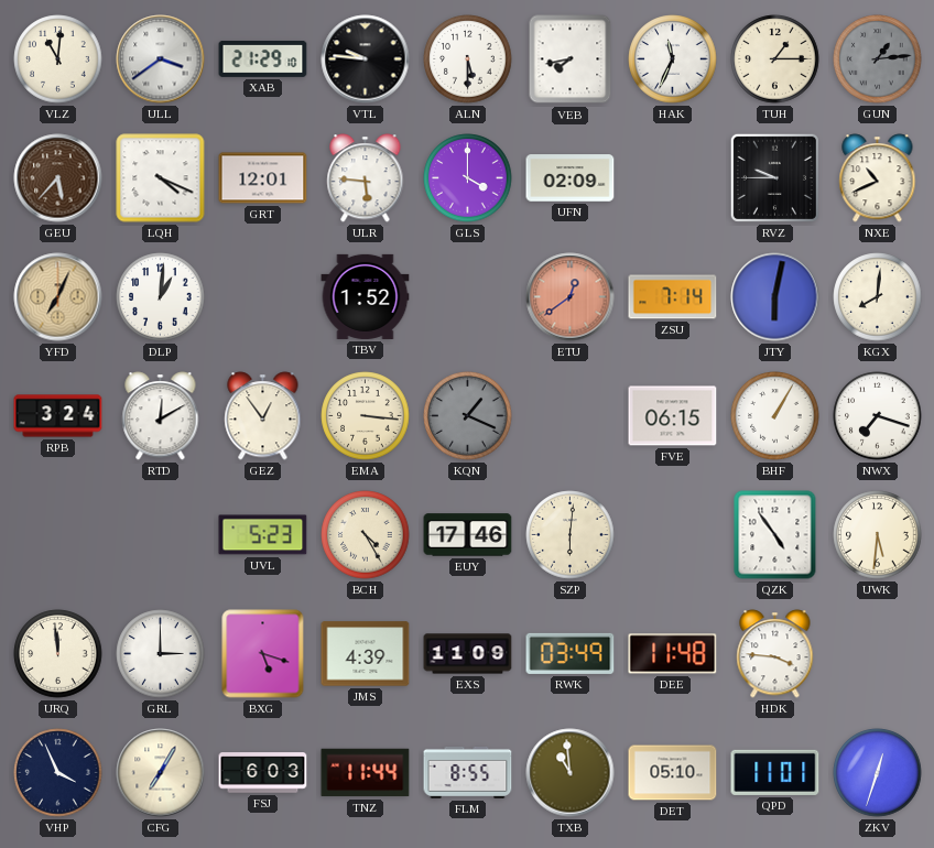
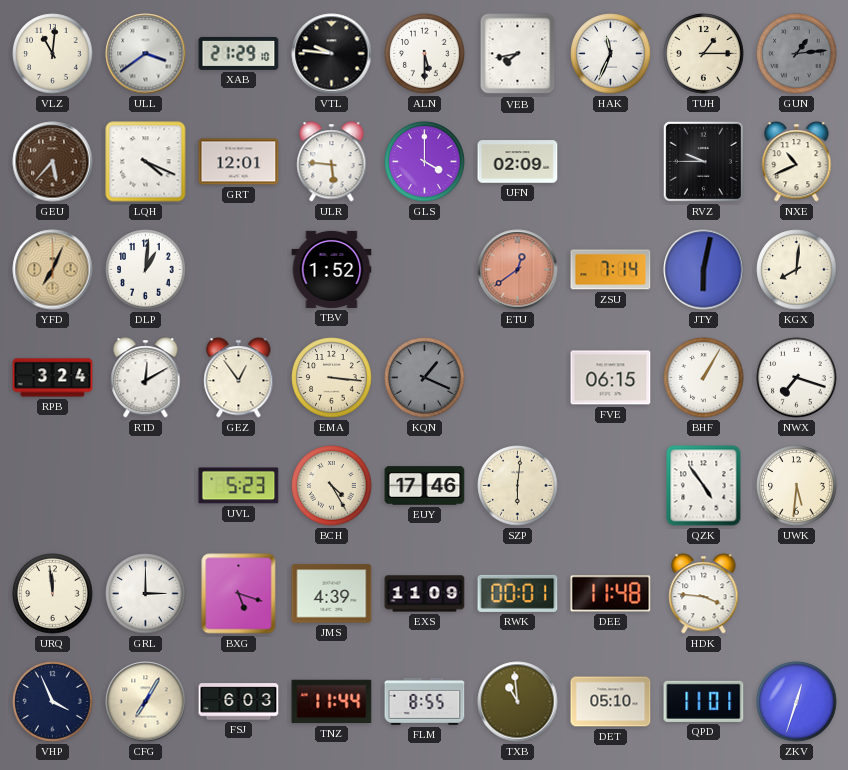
RWK: 03:49 -> 00:01 (518, 593)
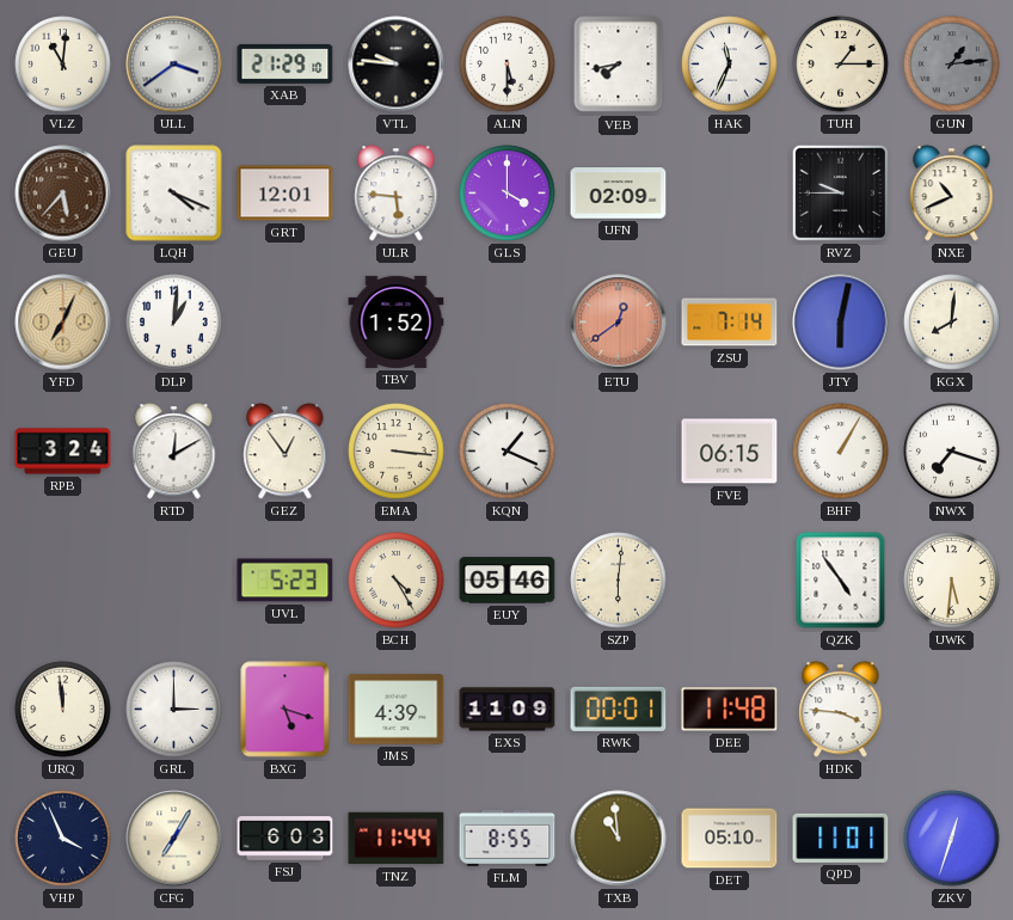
KQN dial: grey -> white (508, 452)
EUY: 17:46 -> 05:46 (508, 581)
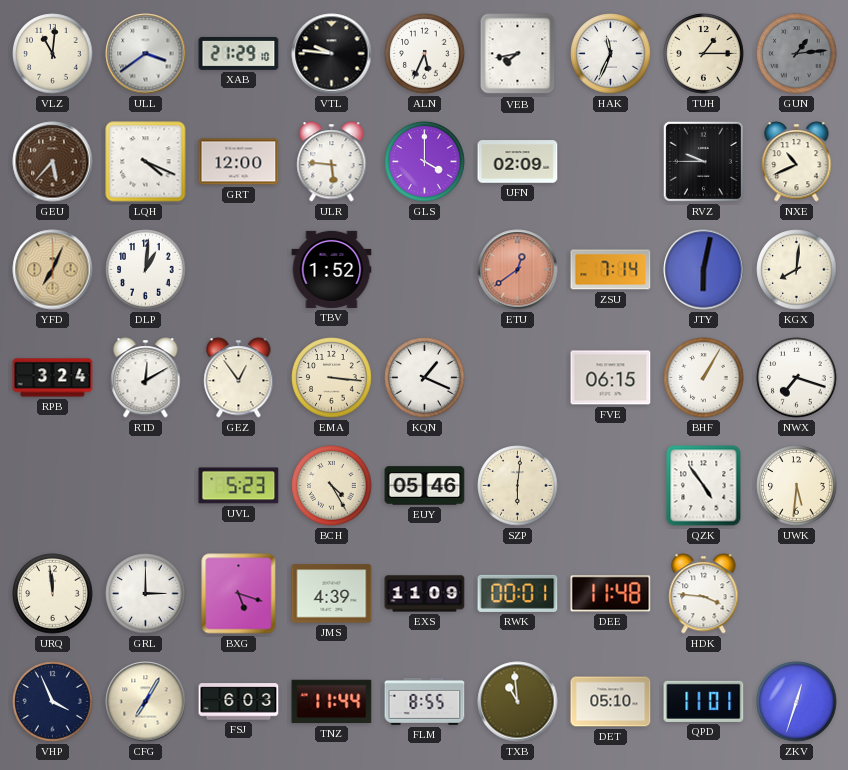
ALN: 5:30 -> 5:34 (425, 54)
GRT: 12:01 -> 12:00 (239, 162)
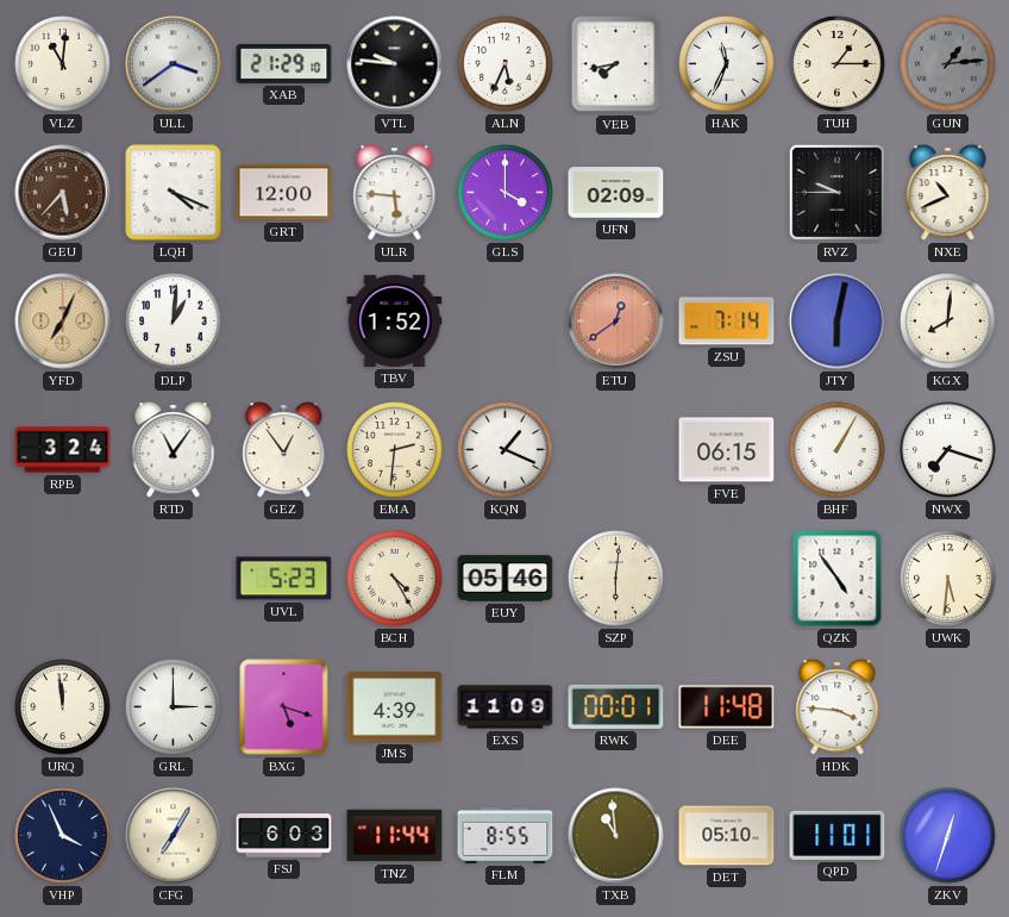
RTD: 12:10 -> 11:06 (174, 450)
EMA: 3:16 -> 2:31 (395, 450)
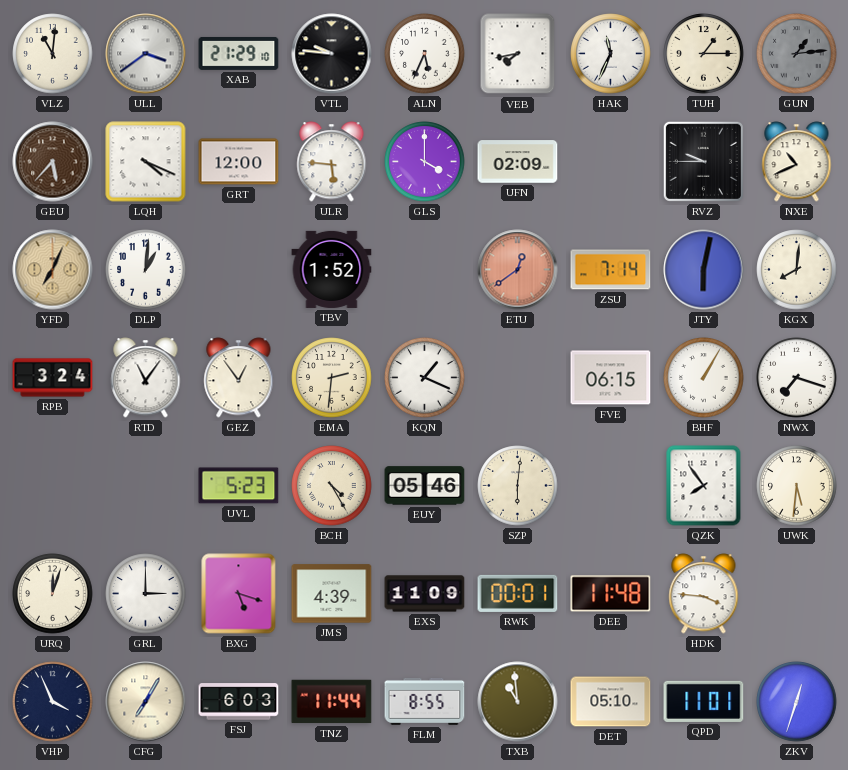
QZK: 4:54 -> 7:54 (704, 486)
URQ: 11:59 -> 12:03 (53, 594)
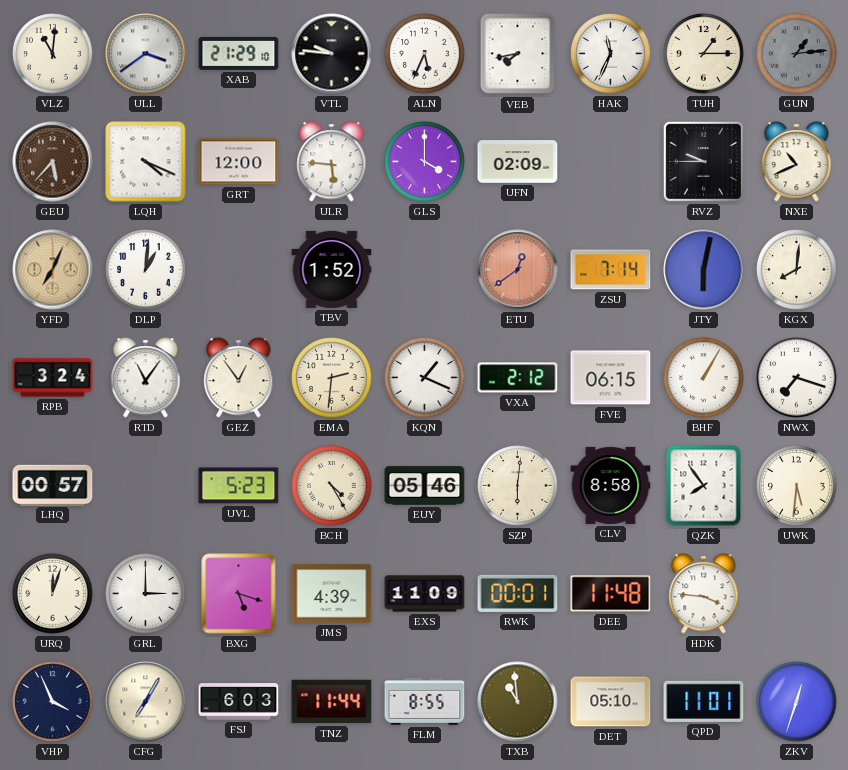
VXA: none -> 2:12 (518, 378)
LHQ: none -> 00:57 (53, 485)
CLV: none -> 8:58 (611, 485)
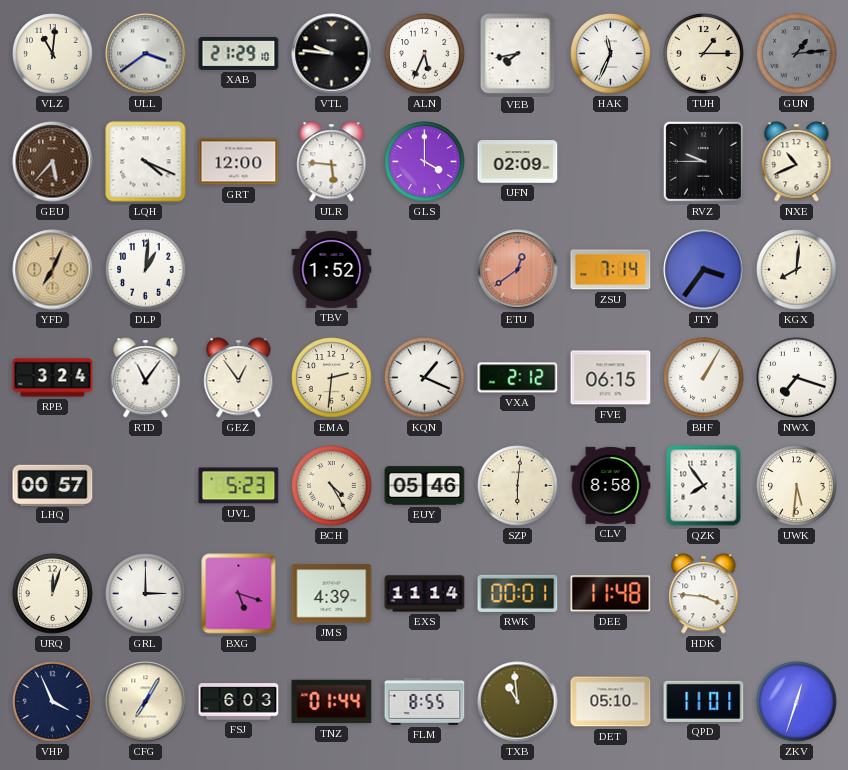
JTY: 6:02 -> 3:36 (704, 270)
EXS: 11:09 -> 11:14 (425, 594)
TNZ: 11:44 -> 01:44 (332, 702)
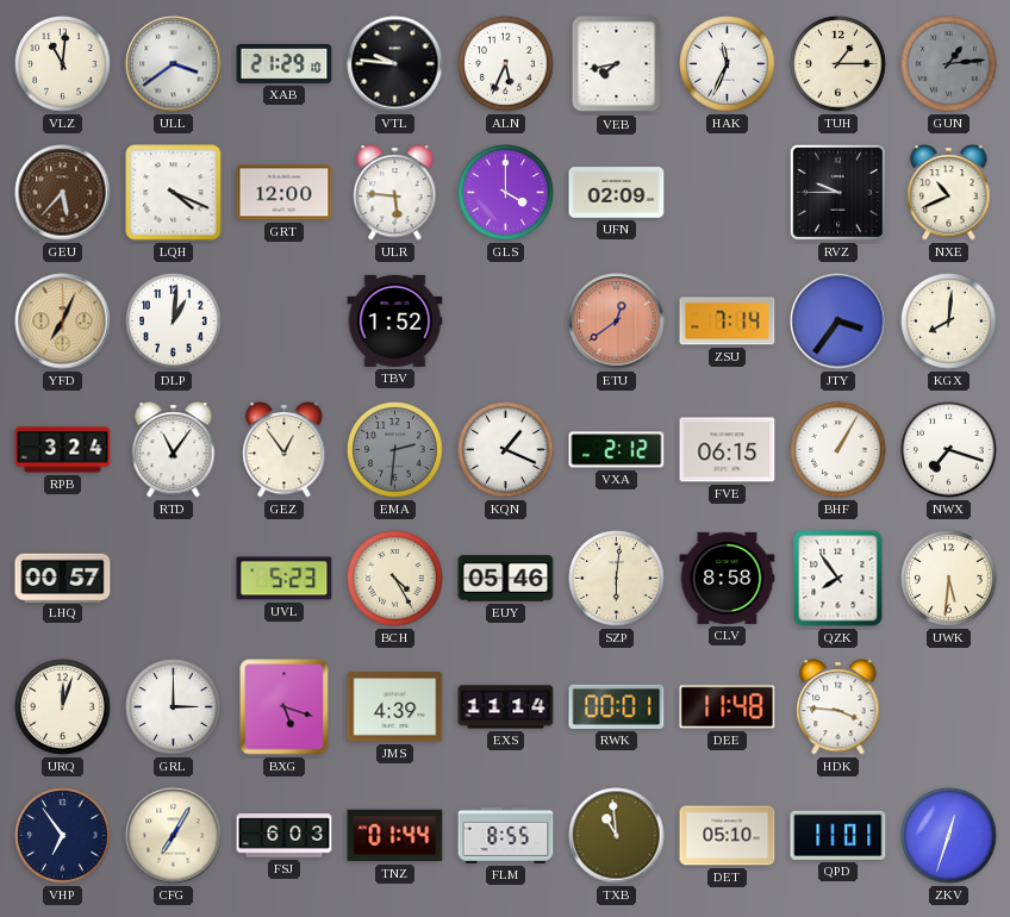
EMA dial: cream -> grey (395, 450)
VHP: 3:56 -> 6:54 (63, 836)
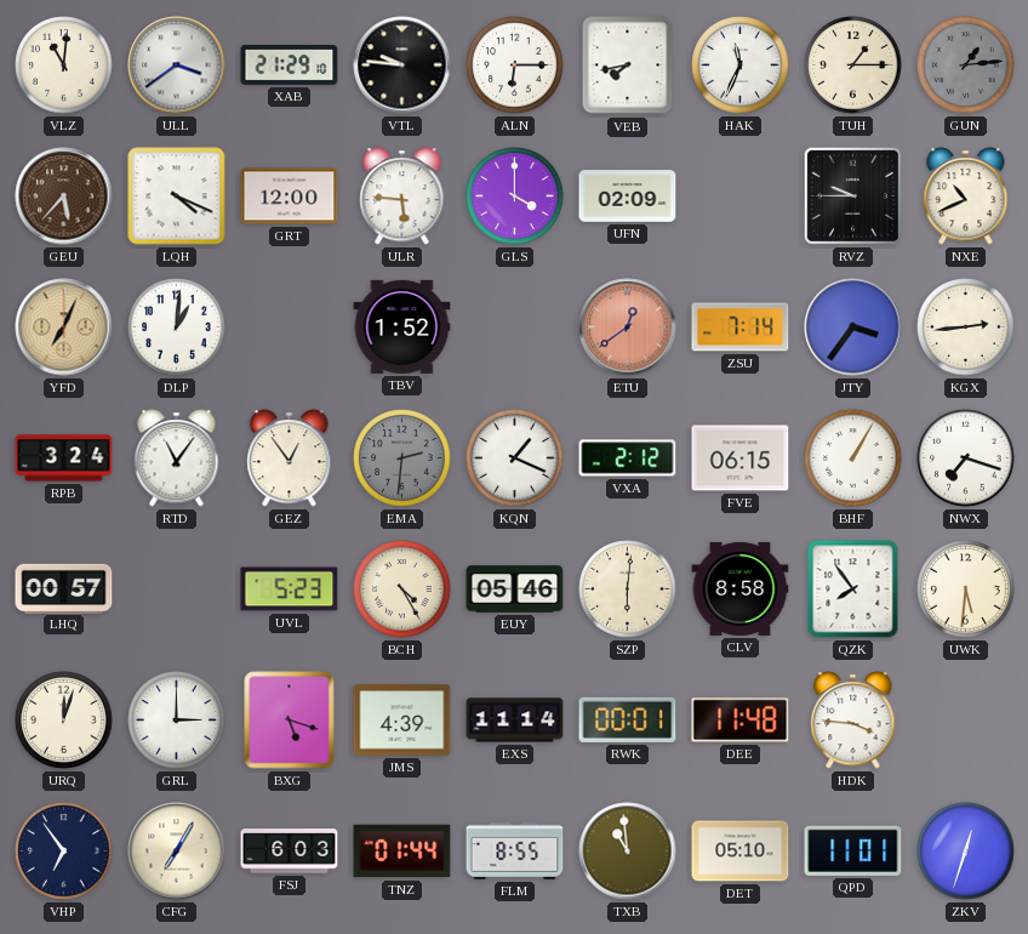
ALN: 5:34 -> 6:15 (515, 66)
KGX: 8:01 -> 2:44 (966, 328)
